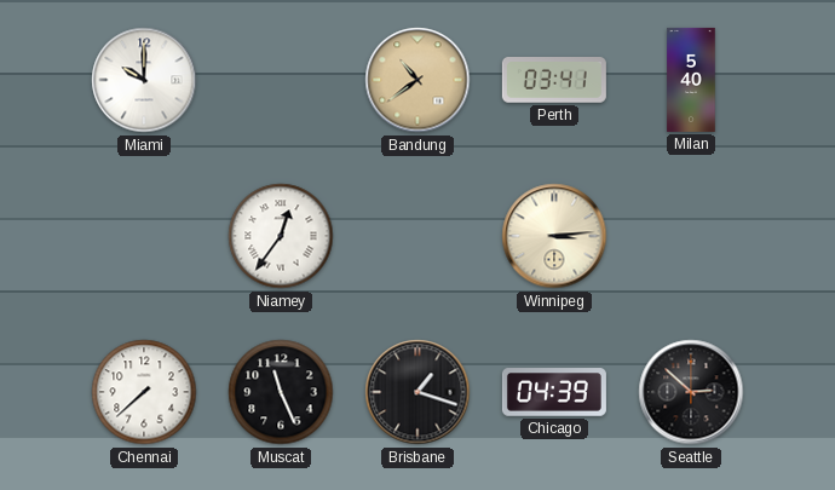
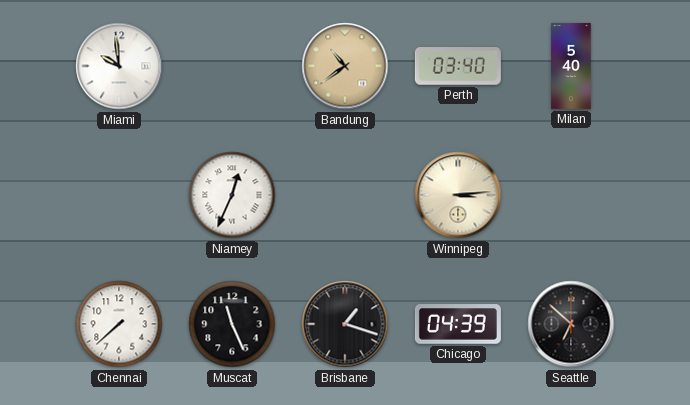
Miami: 10:00 -> 9:59 (119, 66)
Perth: 03:41 -> 03:40 (458, 67)
Niamey: 12:36 -> 12:34 (232, 195)
Seattle: 2:52 -> 6:52 (571, 324)
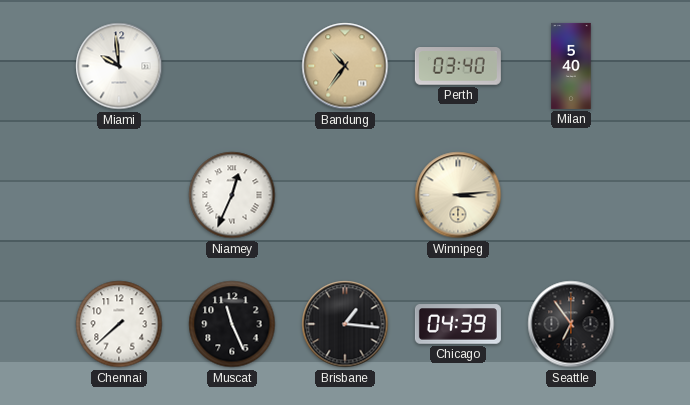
Bandung: 10:39 -> 10:36 (345, 66)
Brisbane: 1:18 -> 1:16 (345, 324)
Seattle: 6:52 -> 6:54 (571, 324)
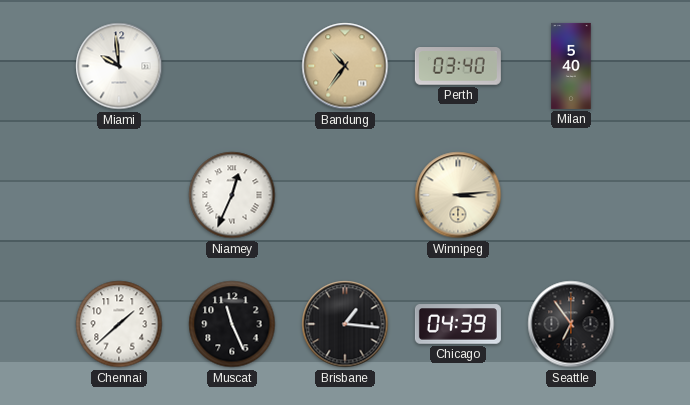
Chennai: 7:38 -> 1:38 (119, 324)
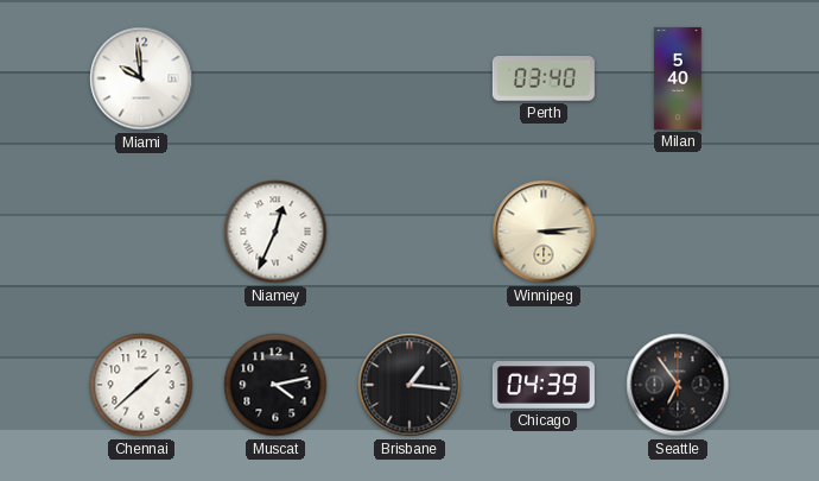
Bandung: 10:36 -> none (345, 66)
Muscat: 11:26 -> 4:13 (275, 385)
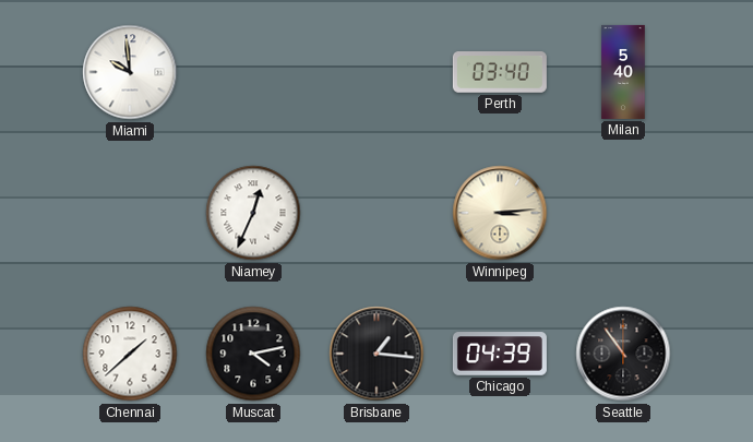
Seattle: 6:54 -> 10:54 (623, 354)
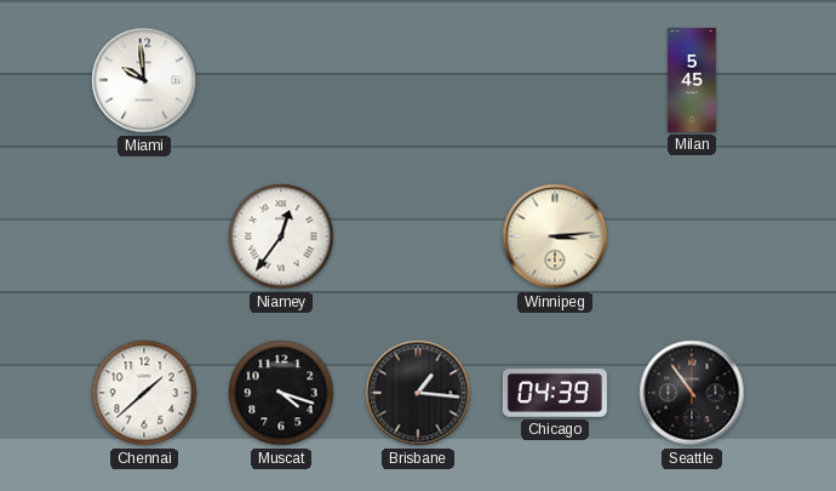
Perth: 03:40 -> none (500, 73)
Milan: 5:40 -> 5:45 (692, 80)
Niamey: 12:34 -> 12:36 (281, 236)
Muscat: 4:13 -> 4:18 (281, 393)
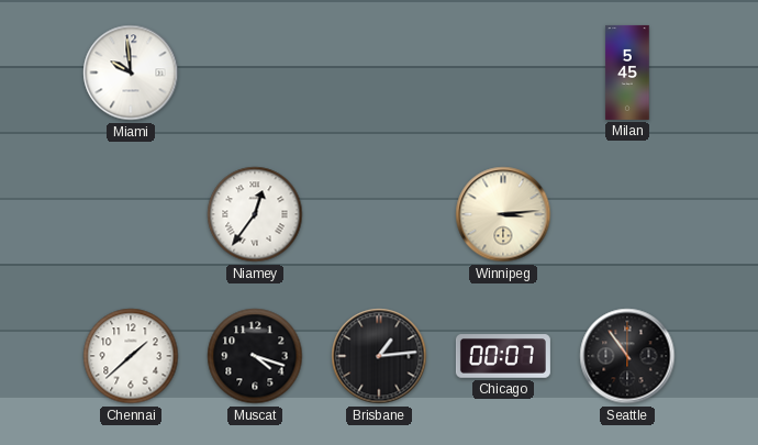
Brisbane: 1:16 -> 1:14 (379, 356)
Chicago: 04:39 -> 00:07 (503, 356)
